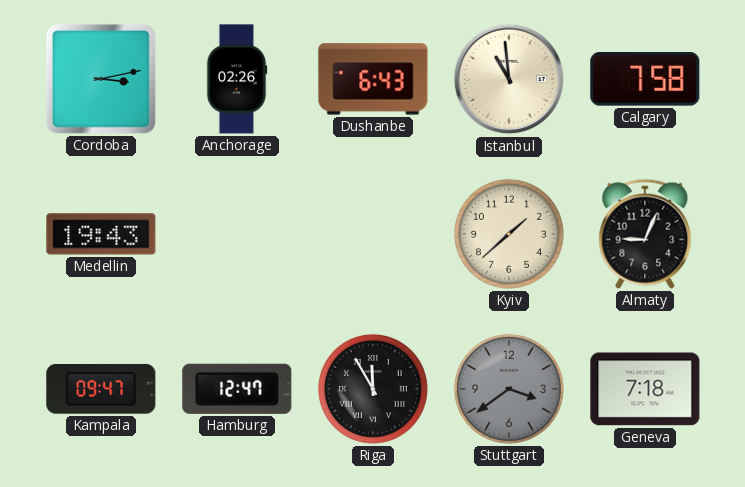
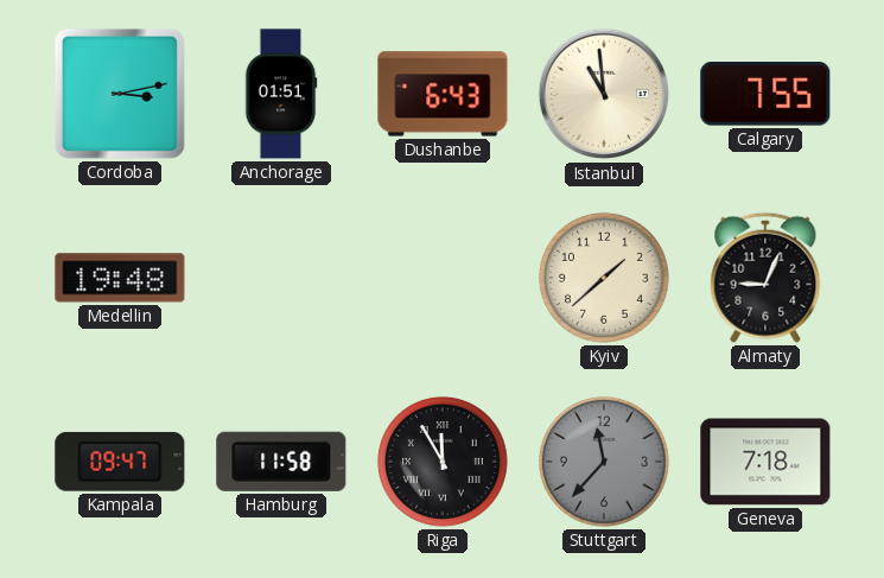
Anchorage: 02:26 -> 01:51 (281, 94)
Calgary: 7:58 -> 7:55 (765, 95)
Medellin: 19:43 -> 19:48 (120, 278)
Hamburg: 12:47 -> 11:58 (281, 462)
Stuttgart: 3:39 -> 11:37 (604, 462)
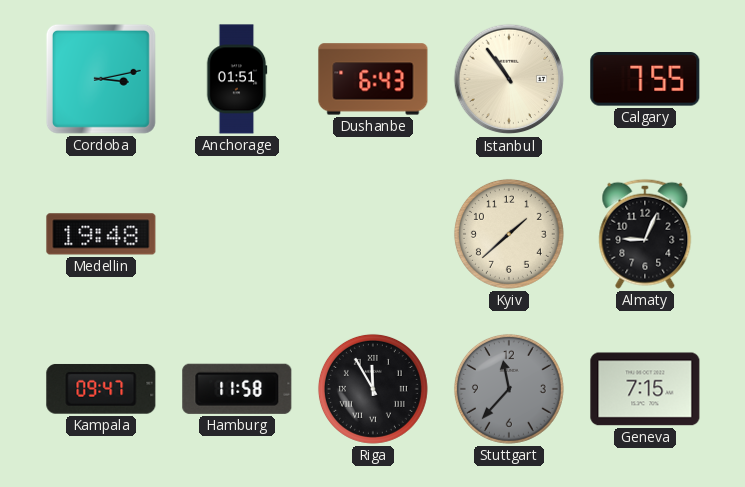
Istanbul: 10:59 -> 10:54 (509, 79)
Geneva: 7:18 -> 7:15 (645, 389)
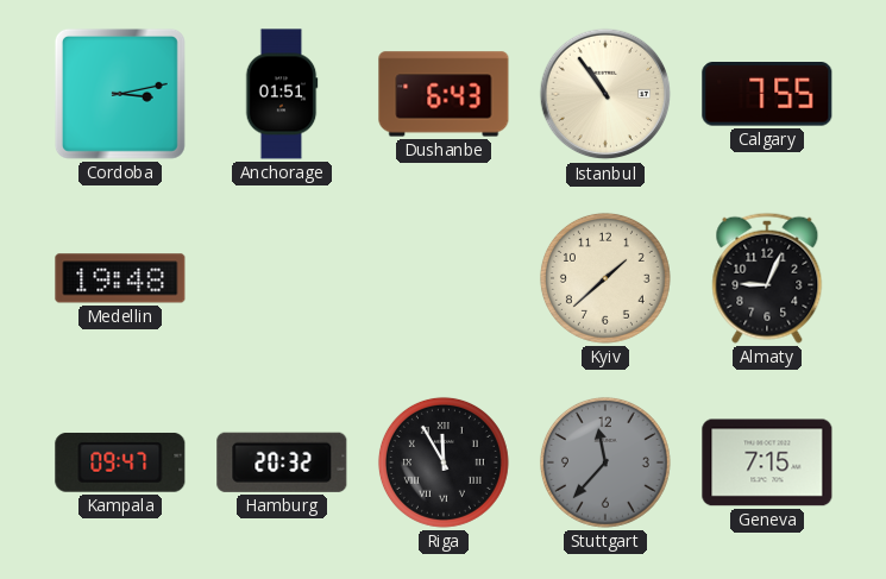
Hamburg: 11:58 -> 20:32 (282, 462)
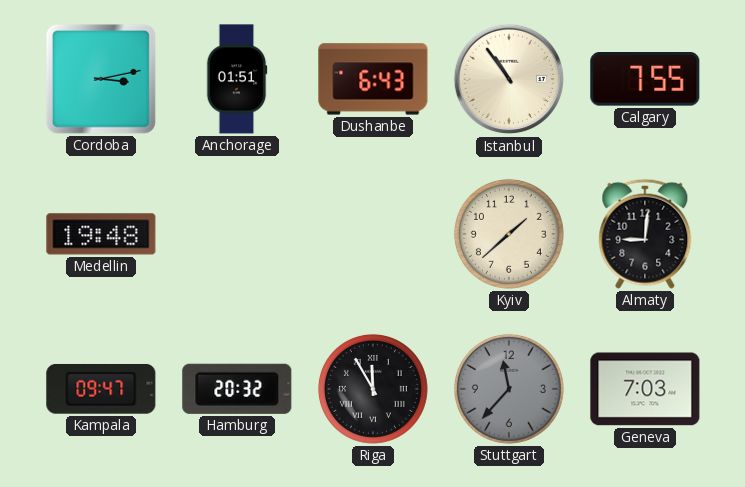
Almaty: 9:04 -> 9:01 (645, 234)
Geneva: 7:15 -> 7:03 (645, 389)
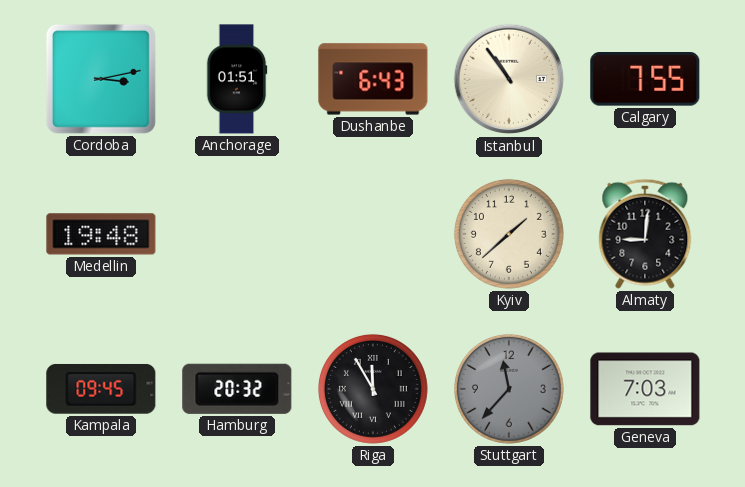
Kampala: 09:47 -> 09:45 (101, 389)
